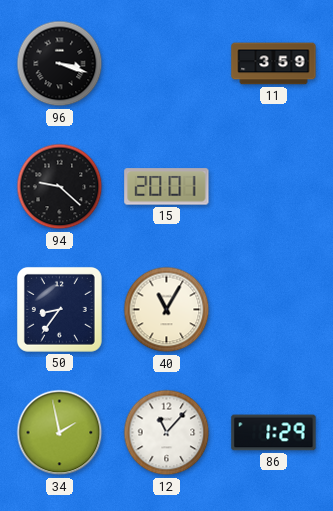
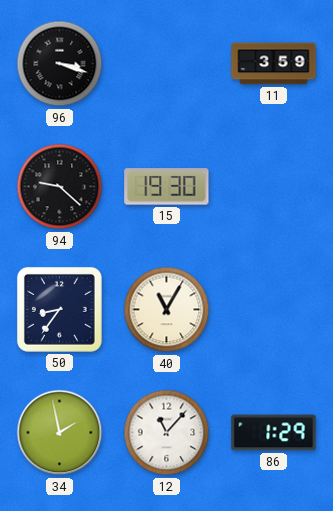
15: 20:01 -> 19:30 (167, 187)
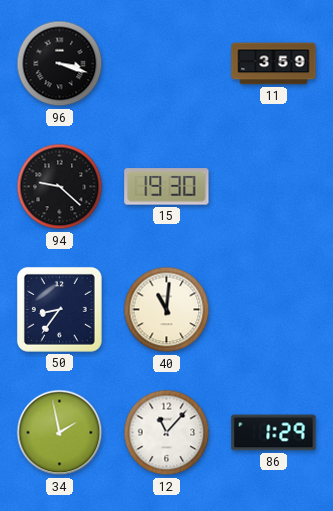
40: 11:05 -> 11:01 (167, 310)
